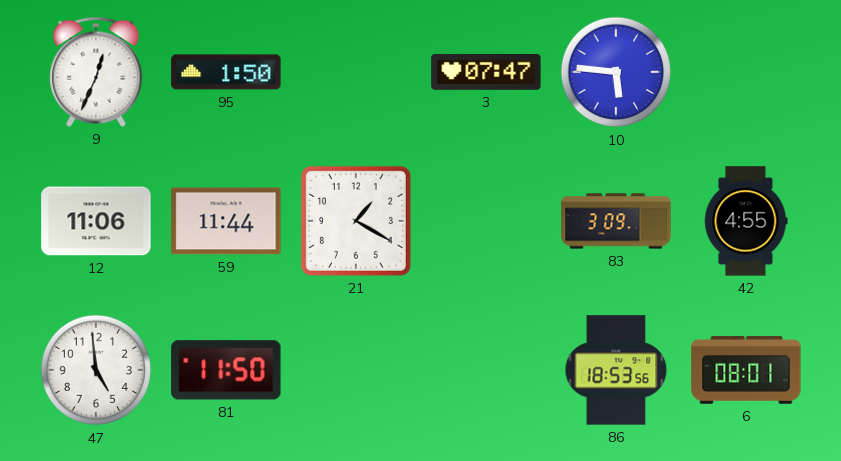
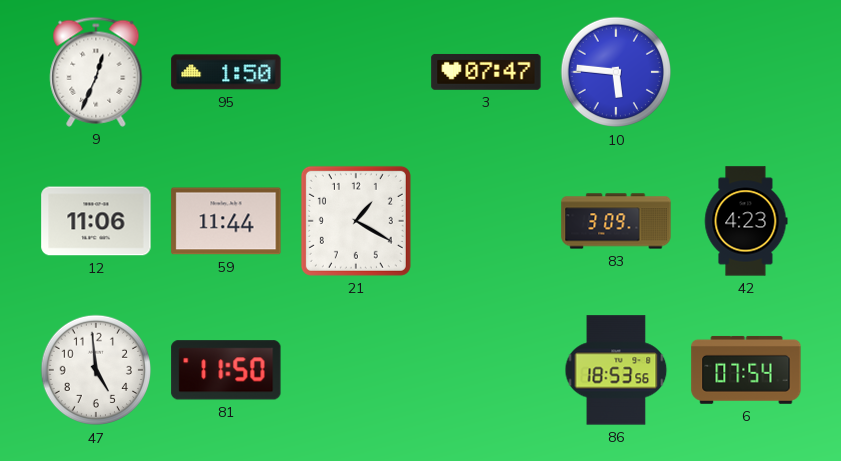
42: 4:55 -> 4:23 (746, 221)
6: 08:01 -> 07:54 (746, 370)
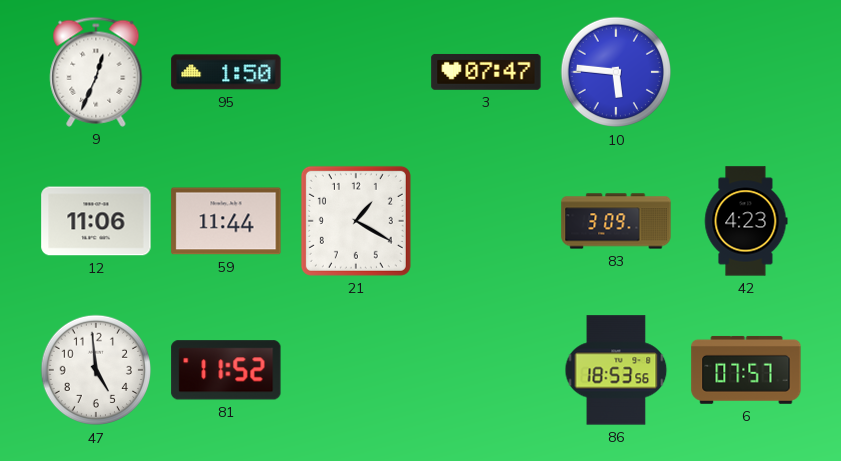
81: 11:50 -> 11:52 (226, 370)
6: 07:54 -> 07:57 (746, 370)
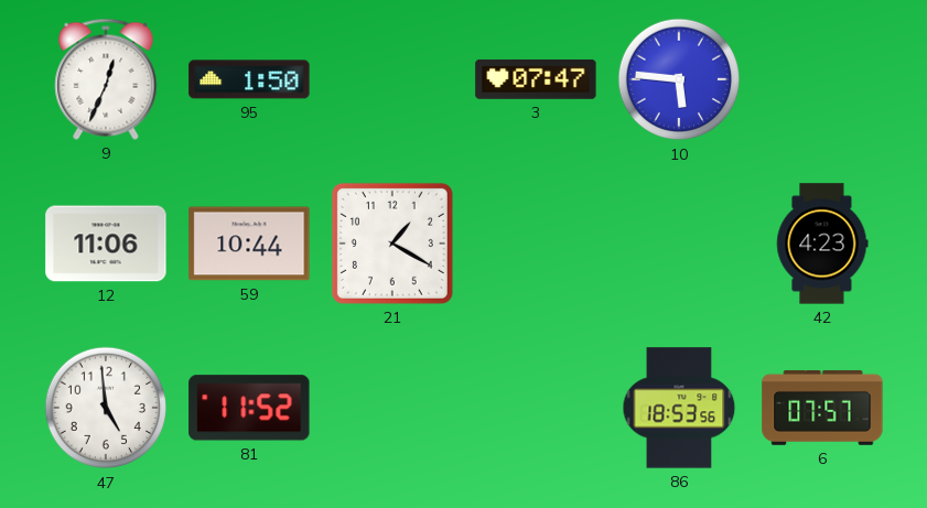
59: 11:44 -> 10:44 (249, 244)
83: 3:09 -> none (616, 221)
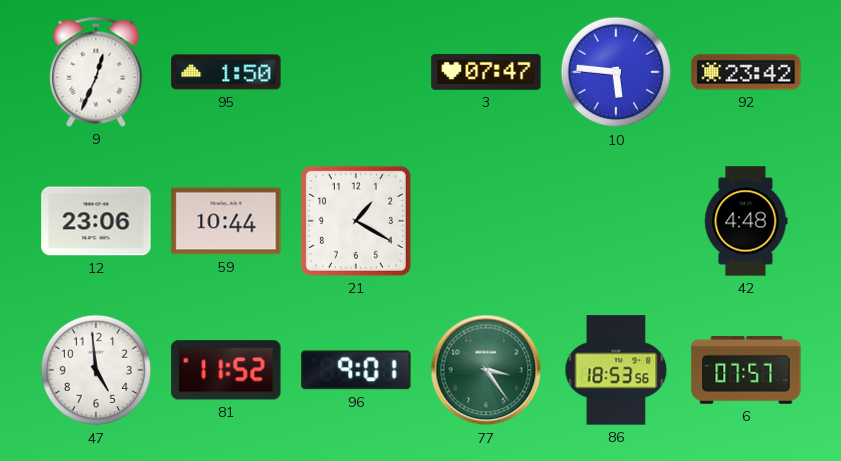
92: none -> 23:42 (746, 72)
12: 11:06 -> 23:06 (96, 221)
42: 4:23 -> 4:48 (746, 221)
96: none -> 9:01 (356, 370)
77: none -> 3:24 (486, 370)
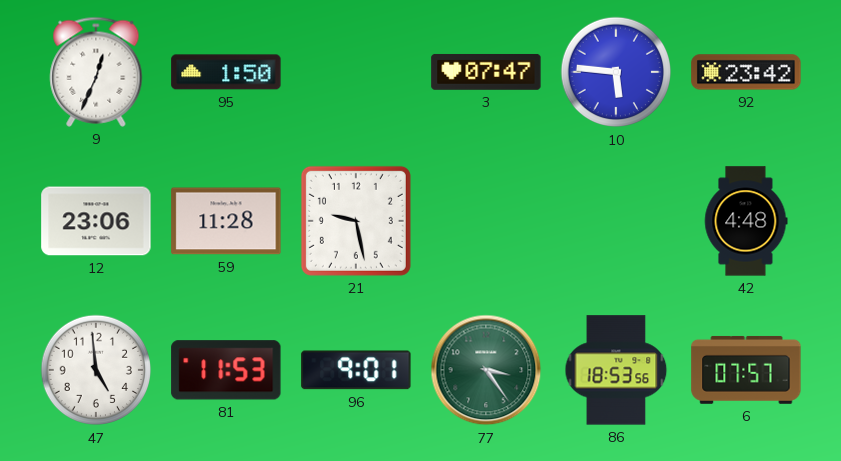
59: 10:44 -> 11:28 (226, 221)
21: 1:20 -> 9:28 (356, 221)
81: 11:52 -> 11:53 (226, 370)
